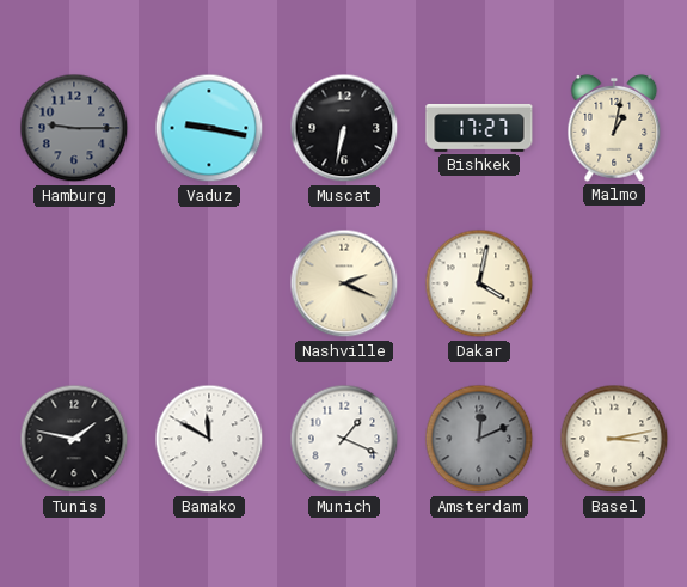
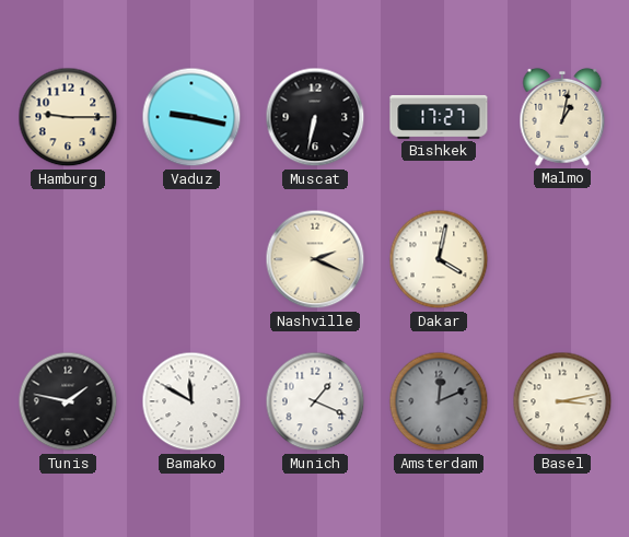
Hamburg dial: grey -> cream (68, 117)
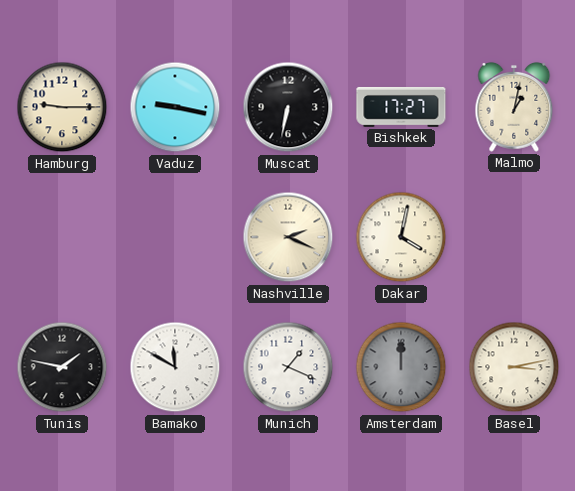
Amsterdam: 12:11 -> 12:00 (401, 367)
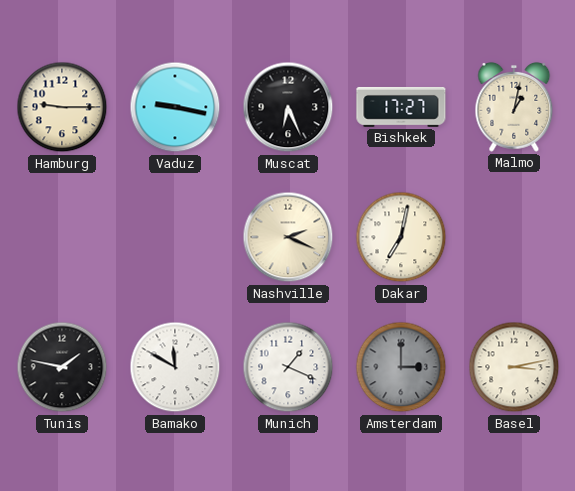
Muscat: 6:32 -> 6:26 (288, 107)
Dakar: 4:02 -> 7:02 (401, 237)
Amsterdam: 12:00 -> 3:00 (401, 367)
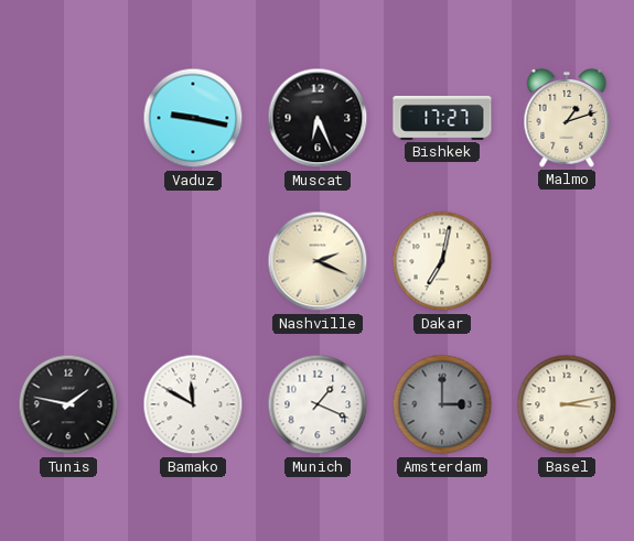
Hamburg: 9:15 -> none (62, 107)
Malmo: 1:02 -> 1:12 (567, 118)
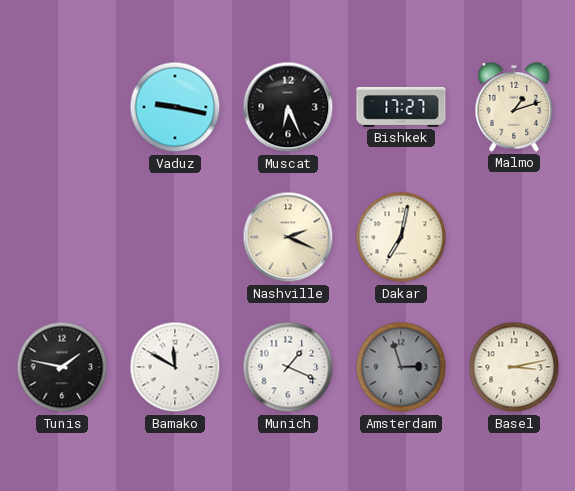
Amsterdam: 3:00 -> 2:57 (401, 367)
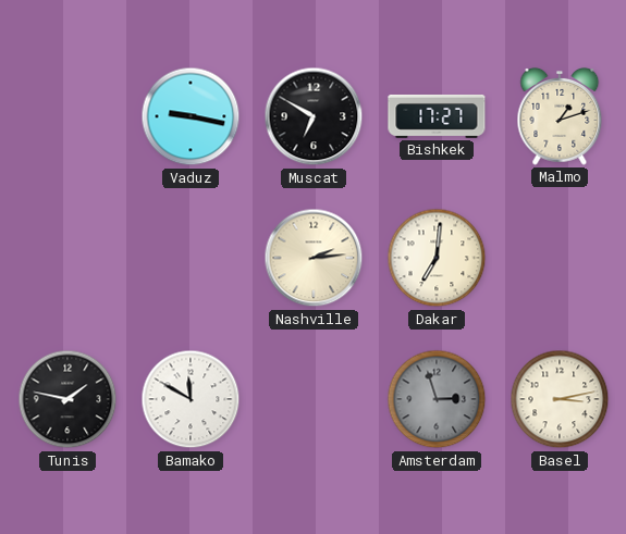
Muscat: 6:26 -> 6:50 (314, 116)
Nashville: 2:19 -> 2:14 (314, 258)
Dakar: 7:02 -> 7:01 (437, 258)
Munich: 1:19 -> none (288, 367)
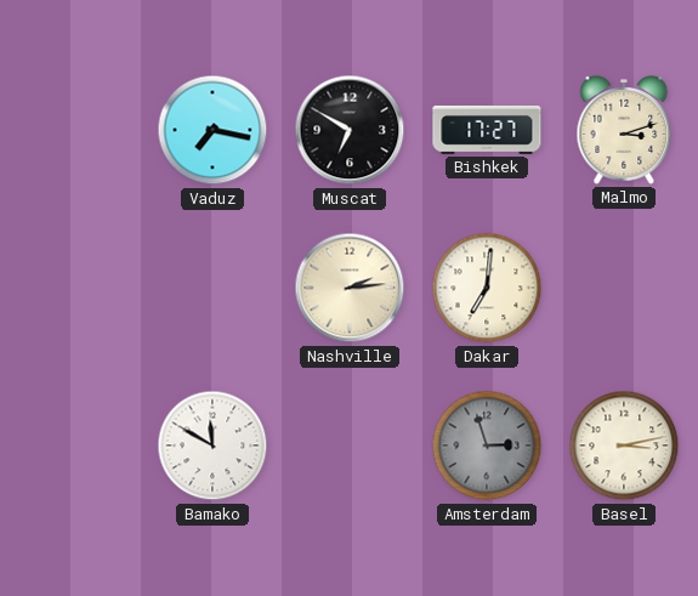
Vaduz: 9:17 -> 7:17 (212, 130)
Malmo: 1:12 -> 3:12 (624, 130)
Tunis: 1:47 -> none (67, 399)
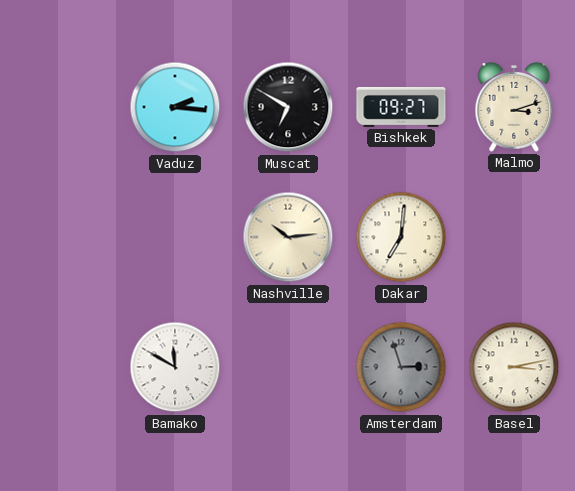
Vaduz: 7:17 -> 2:16 (175, 107)
Bishkek: 17:27 -> 09:27 (401, 107)
Nashville: 2:14 -> 10:14 (288, 237)
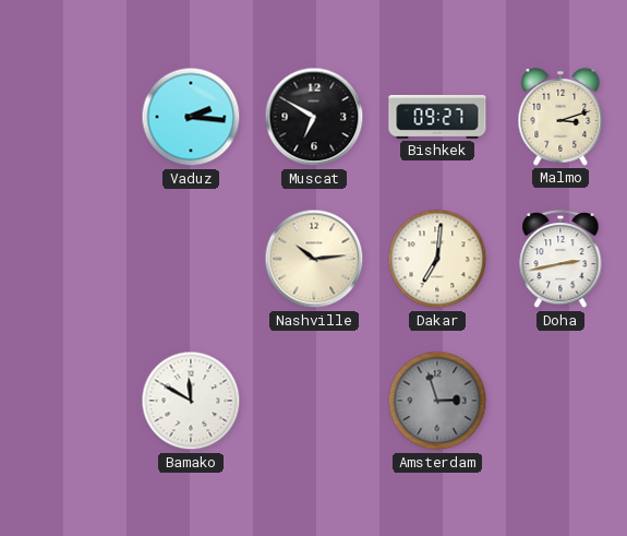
Doha: none -> 2:43 (560, 259)
Basel: 3:13 -> none (514, 367)
